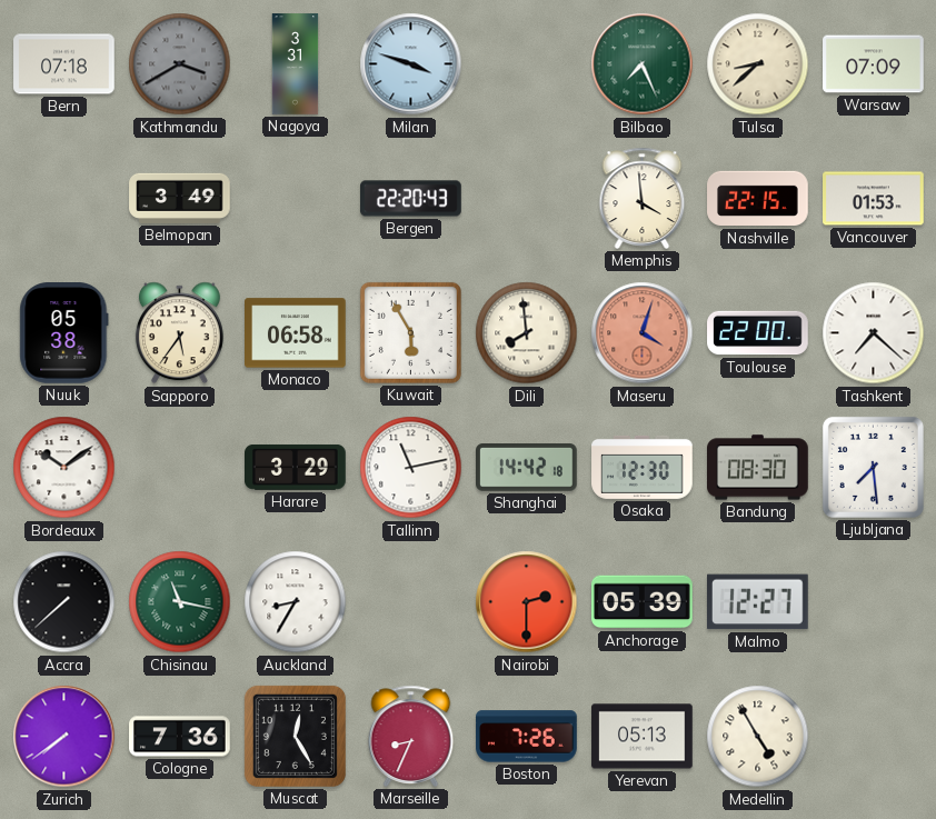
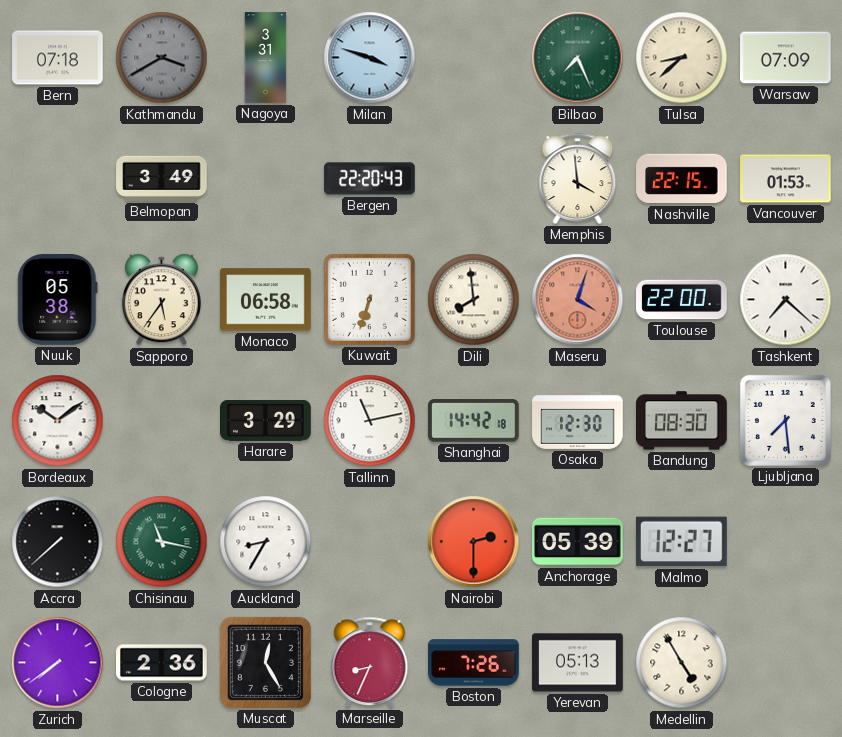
Kuwait: 5:55 -> 6:33 (369, 299)
Cologne: 7:36 -> 2:36 (162, 663)
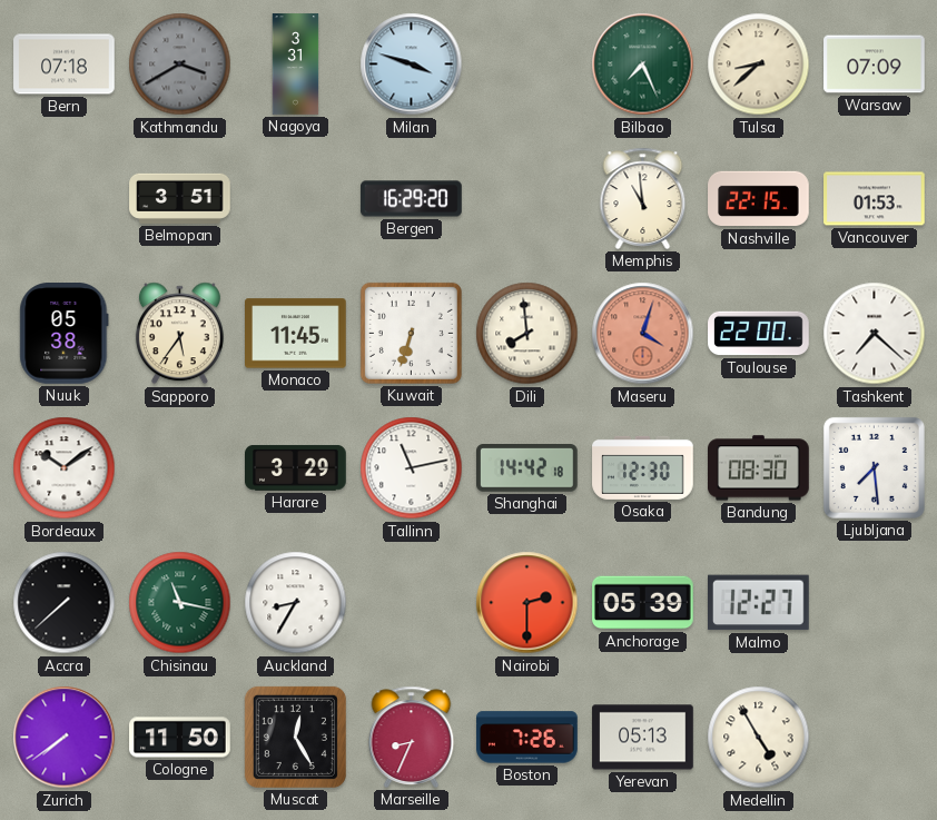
Belmopan: 3:49 -> 3:51 (180, 198)
Bergen: 22:20 -> 16:29 (412, 199)
Memphis: 3:59 -> 10:59 (643, 198)
Monaco: 06:58 -> 11:45 (296, 334)
Cologne: 2:36 -> 11:50 (180, 738)
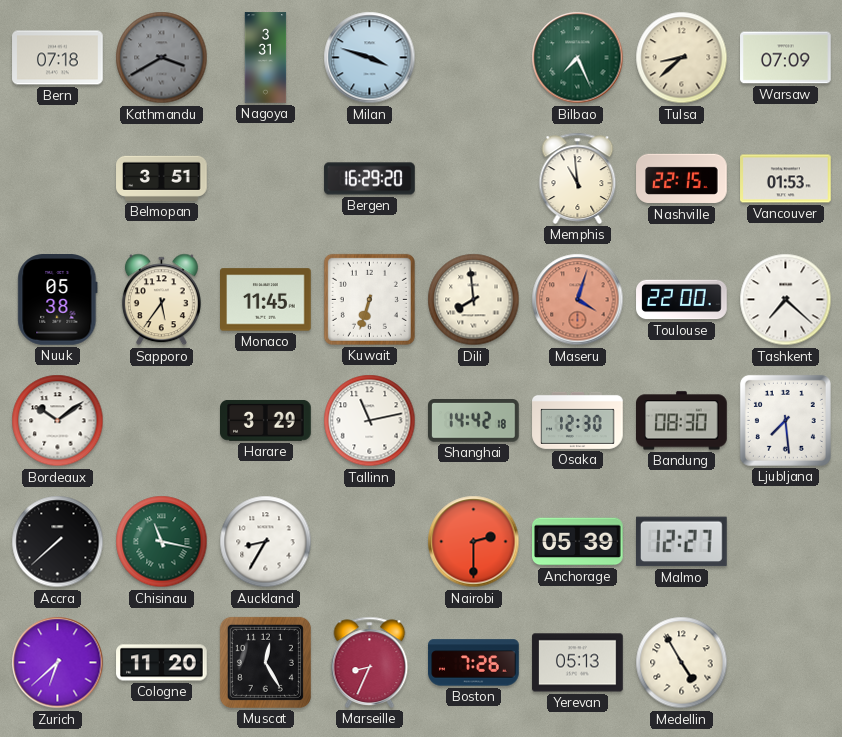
Zurich: 7:39 -> 6:38 (58, 663)
Cologne: 11:50 -> 11:20 (162, 663)
